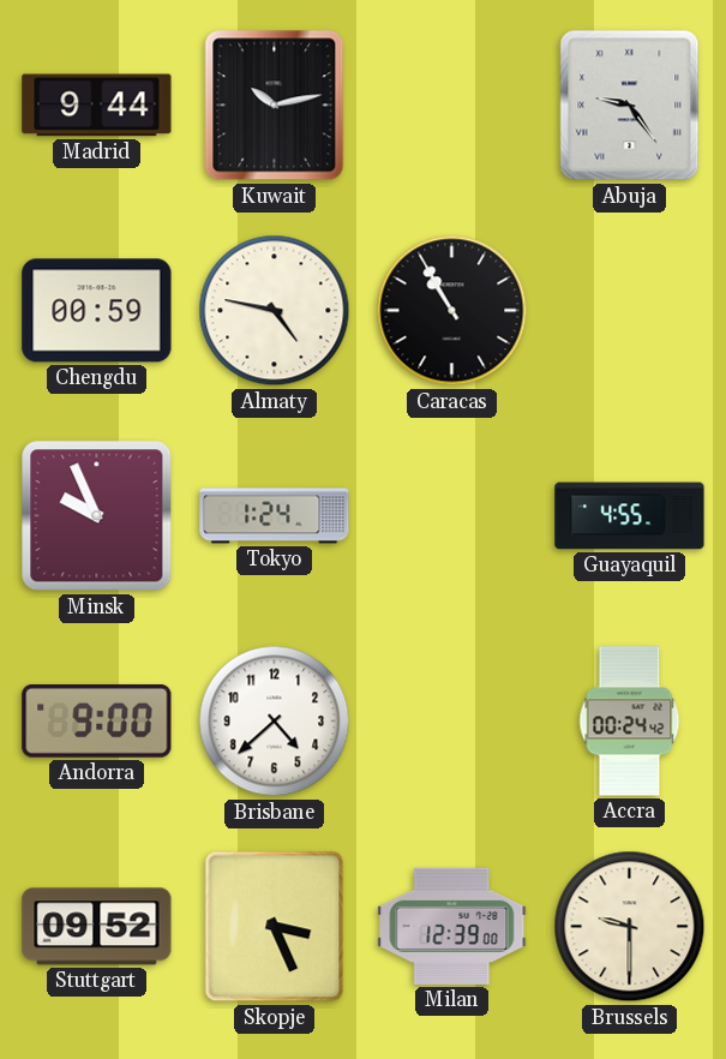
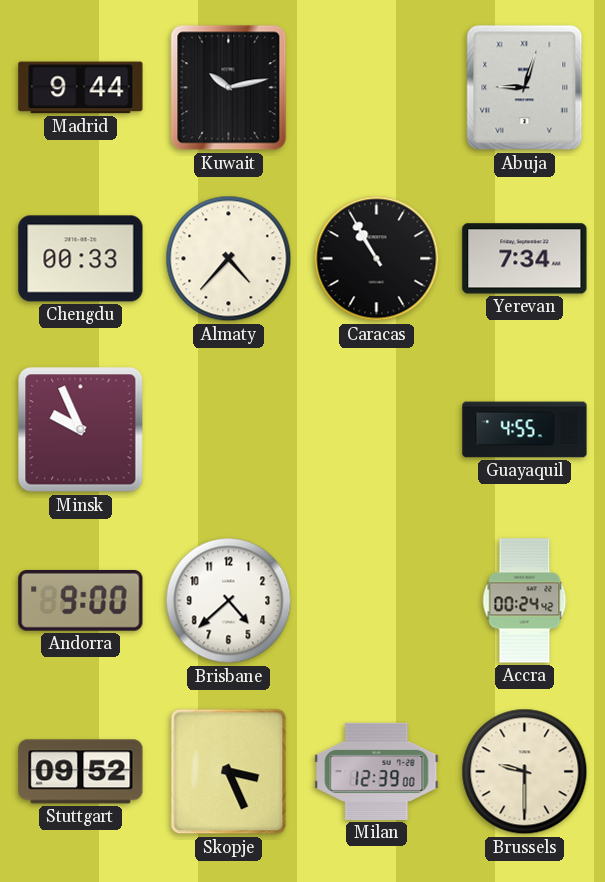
Abuja: 9:24 -> 9:03 (525, 88)
Chengdu: 00:59 -> 00:33 (81, 259)
Almaty: 4:47 -> 4:37 (229, 259)
Yerevan: none -> 7:34 (525, 259)
Tokyo: 1:24 -> none (275, 516)
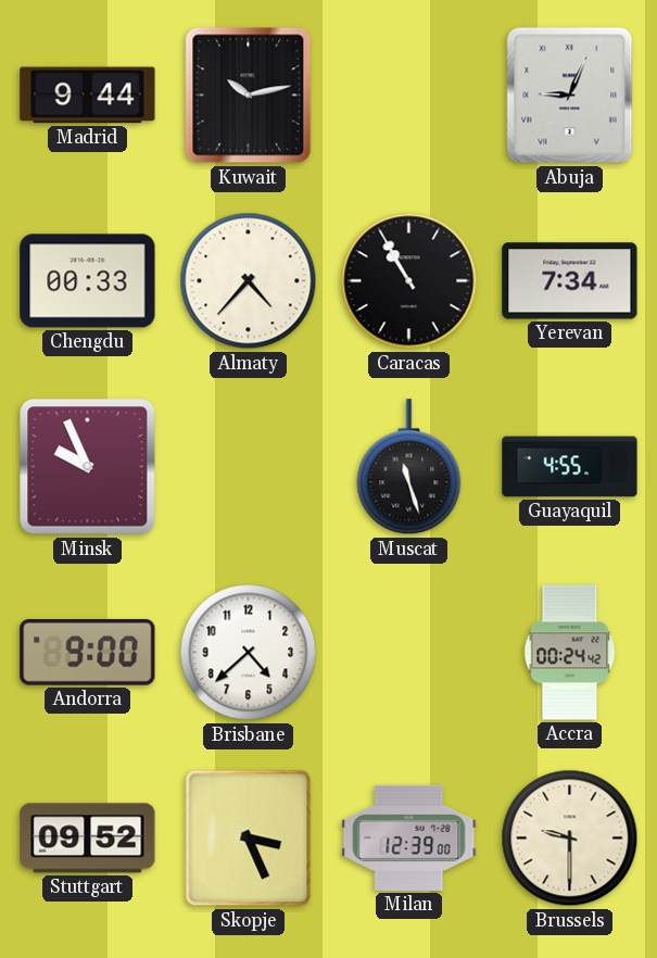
Abuja: 9:03 -> 9:04 (570, 96)
Muscat: none -> 11:27 (409, 467)
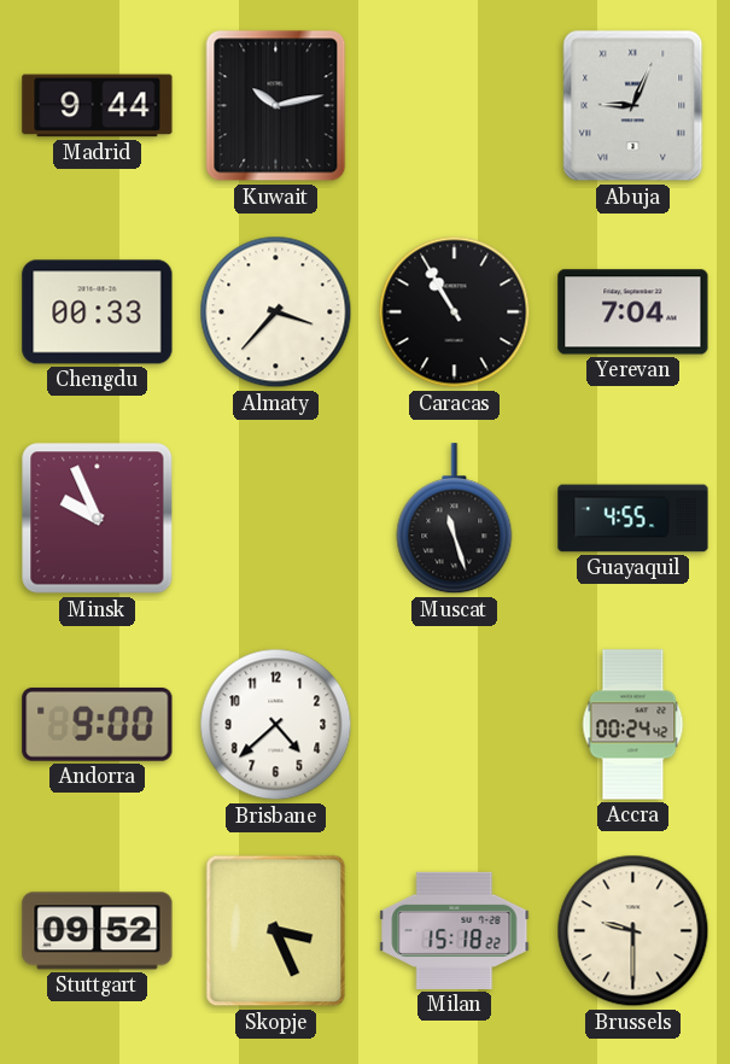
Almaty: 4:37 -> 3:37 (276, 312)
Yerevan: 7:34 -> 7:04 (633, 312)
Milan: 12:39 -> 15:18 (455, 930)
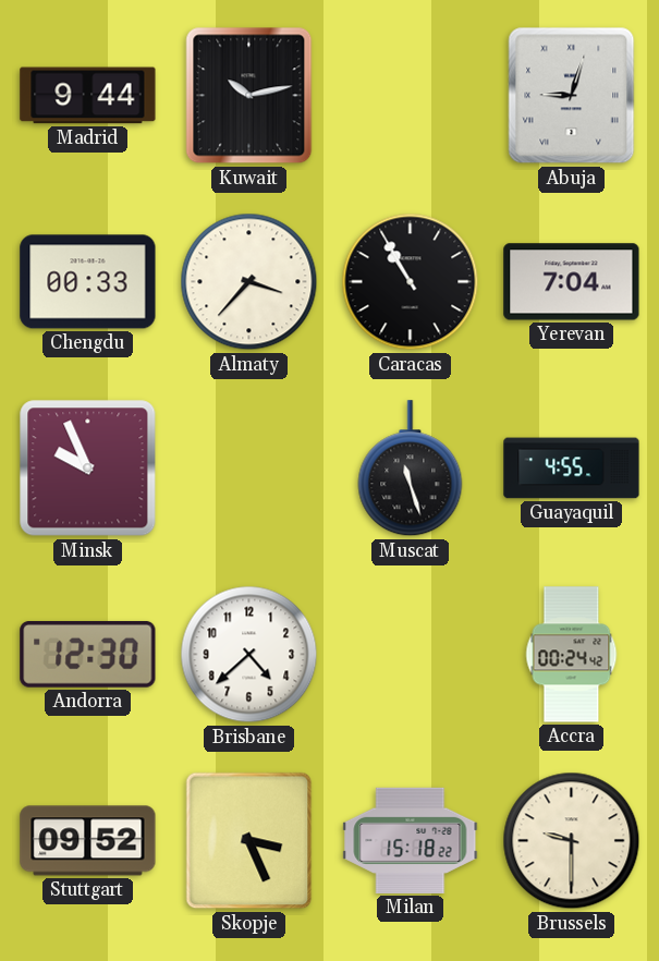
Abuja: 9:04 -> 9:03 (572, 96)
Andorra: 9:00 -> 12:30 (88, 654)
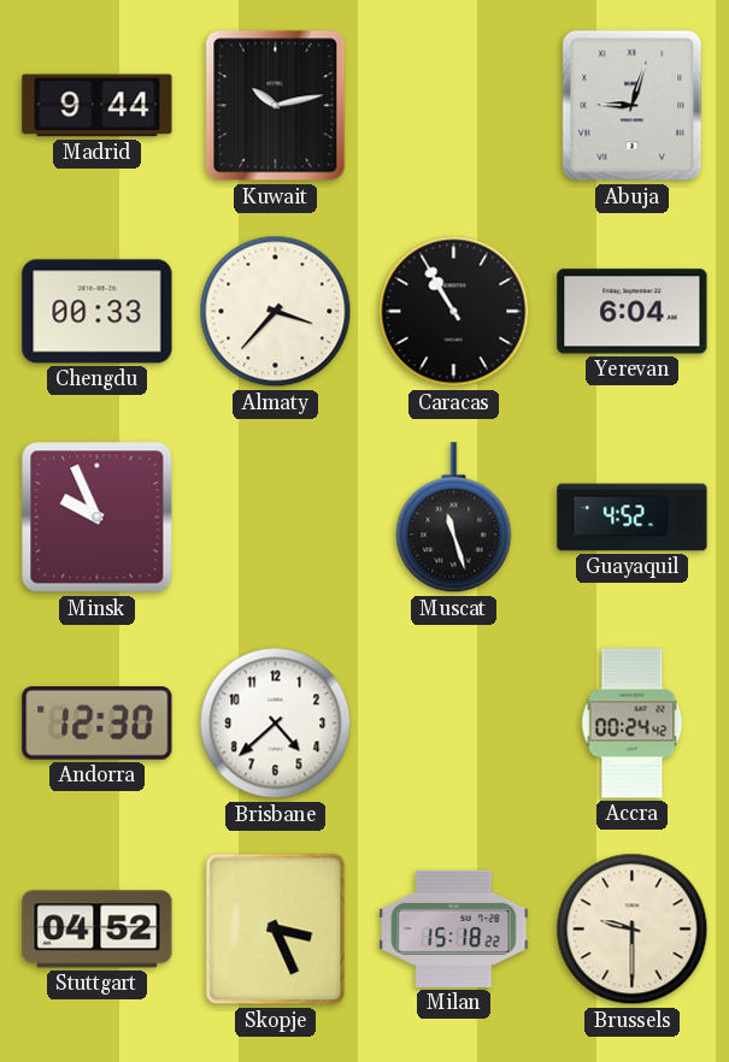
Yerevan: 7:04 -> 6:04 (633, 312)
Guayaquil: 4:55 -> 4:52 (633, 518)
Stuttgart: 09:52 -> 04:52 (98, 930)
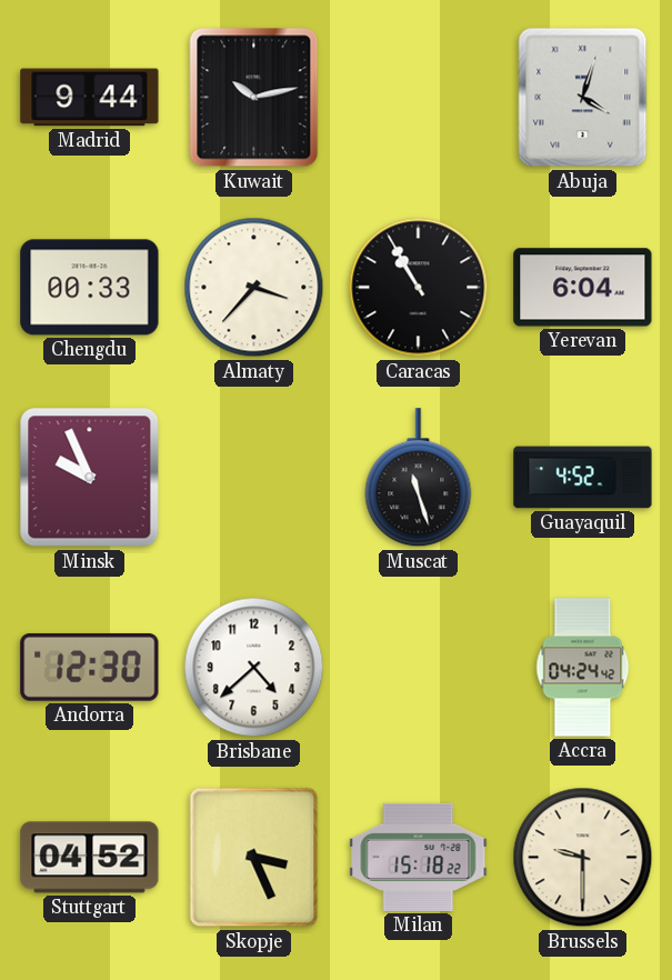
Abuja: 9:03 -> 4:03 (583, 98)
Accra: 00:24 -> 04:24 (583, 668)
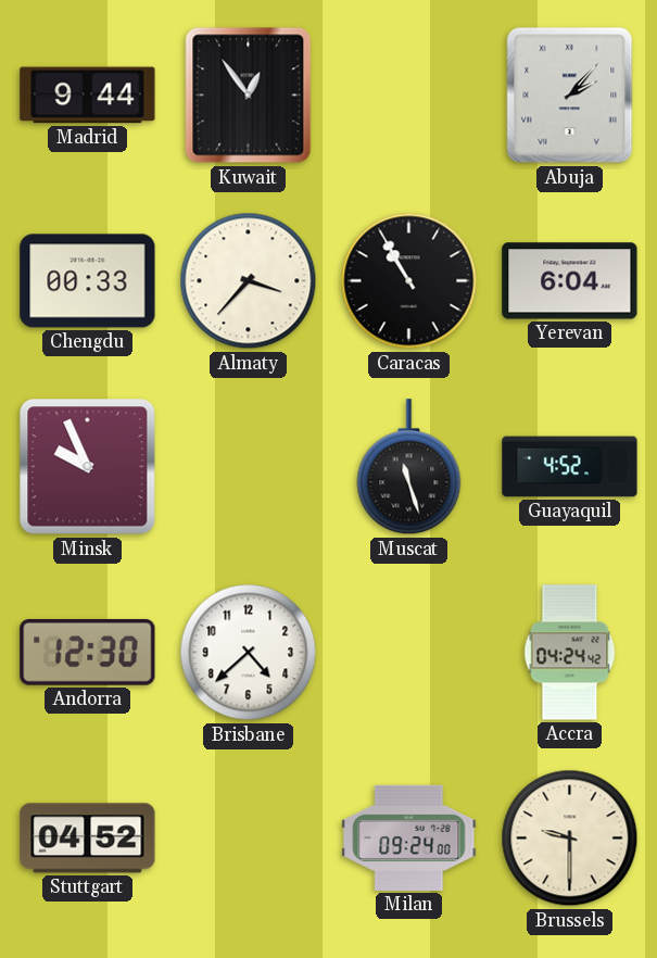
Kuwait: 10:13 -> 12:54 (249, 96)
Abuja: 4:03 -> 2:07 (570, 96)
Skopje: 3:26 -> none (254, 858)
Milan: 15:18 -> 09:24 (409, 837)
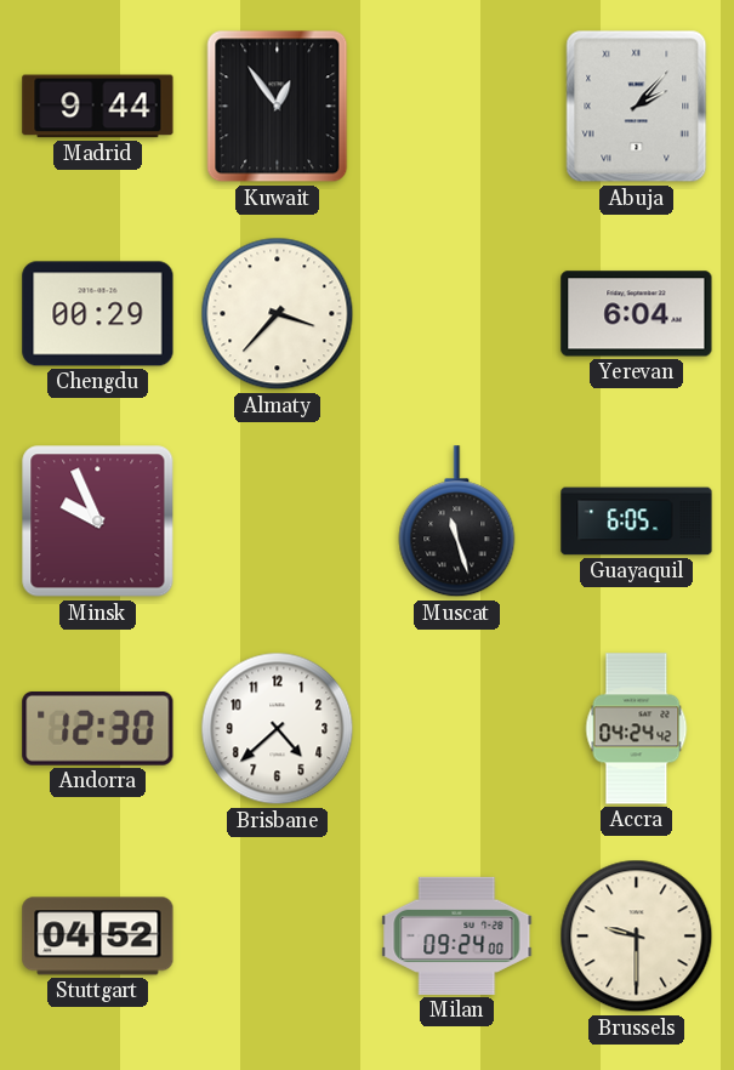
Chengdu: 00:33 -> 00:29 (98, 314)
Caracas: 10:55 -> none (409, 281)
Guayaquil: 4:52 -> 6:05 (637, 522)
